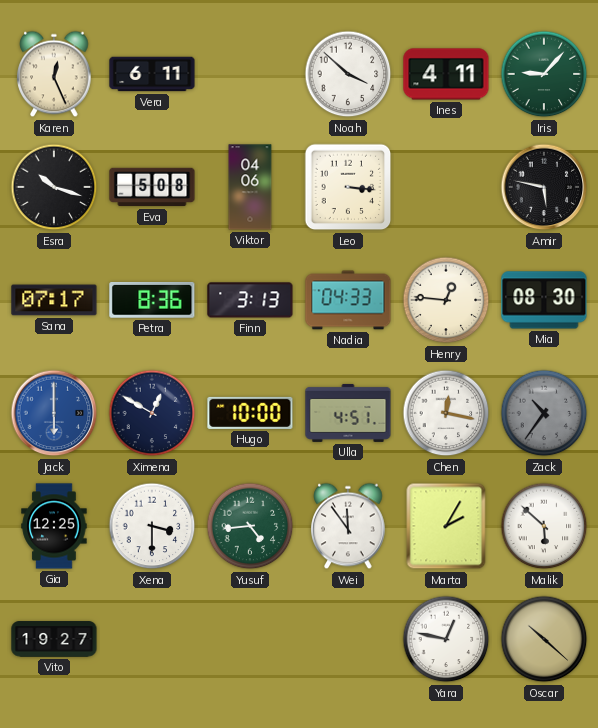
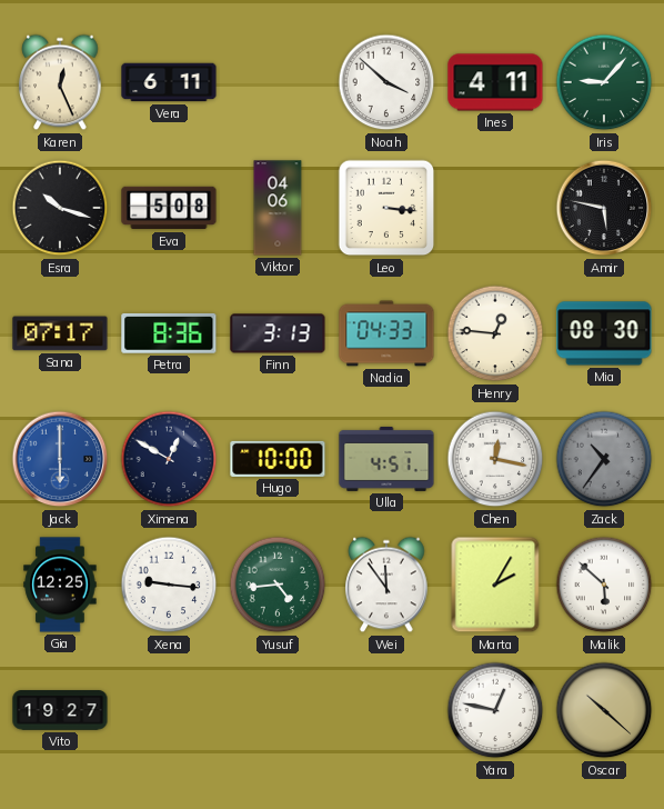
Xena: 3:30 -> 9:16 (169, 585)
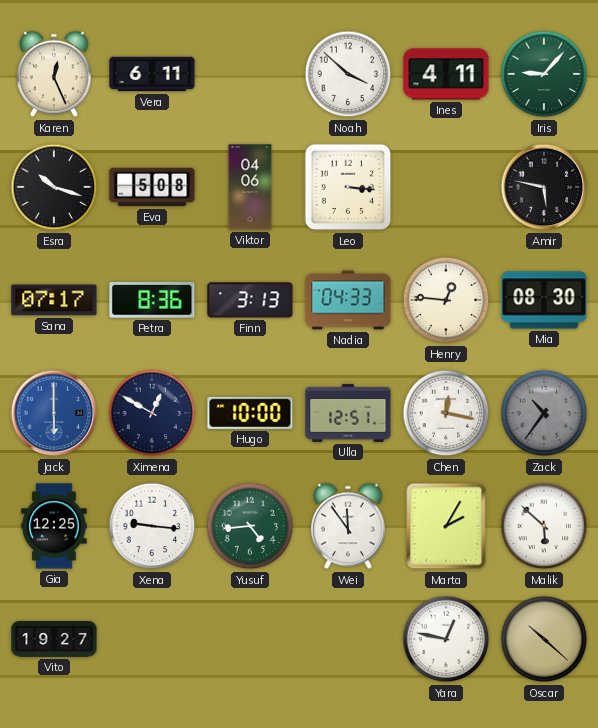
Ulla: 4:51 -> 12:51 (348, 413)
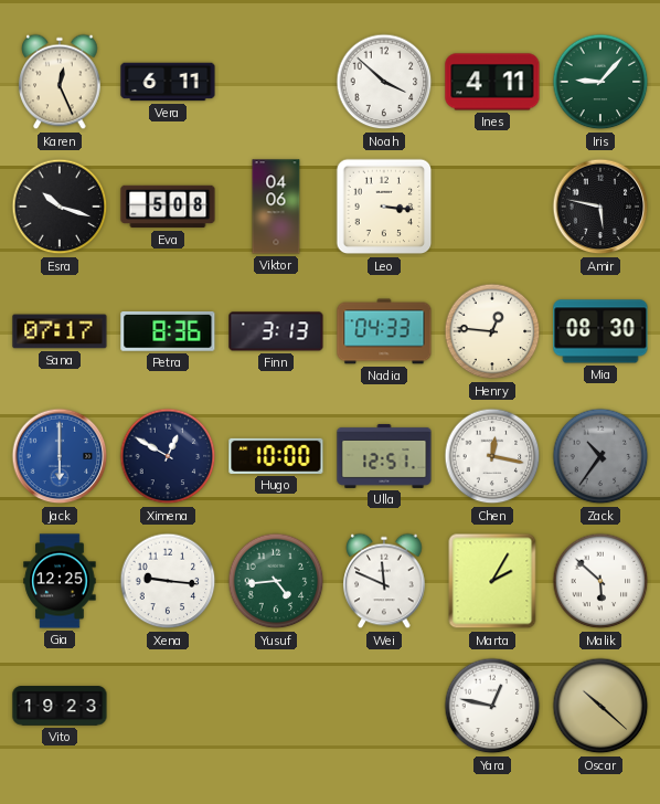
Wei: 11:54 -> 11:49 (384, 581)
Vito: 19:27 -> 19:23 (60, 706)
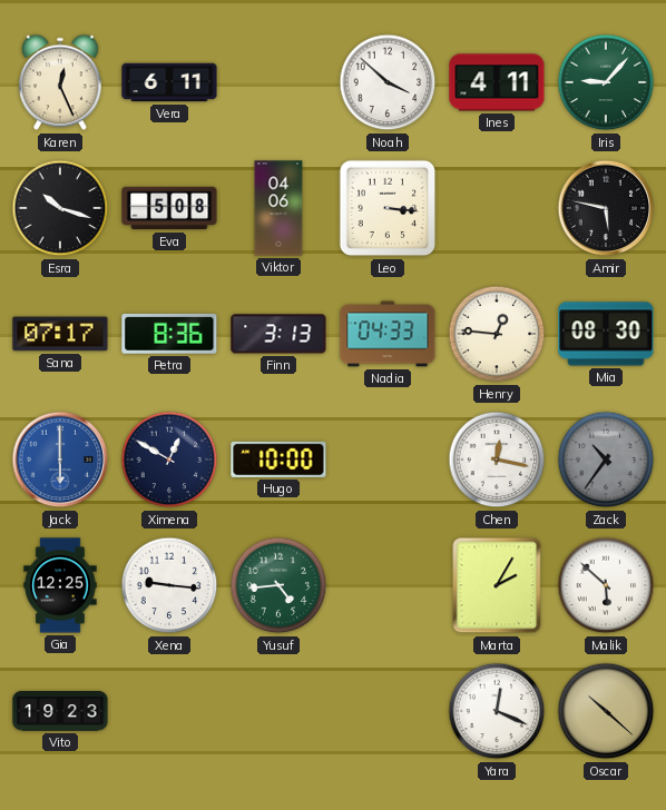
Ulla: 12:51 -> none (384, 456)
Wei: 11:49 -> none (384, 581)
Yara: 12:47 -> 12:19 (497, 711)
